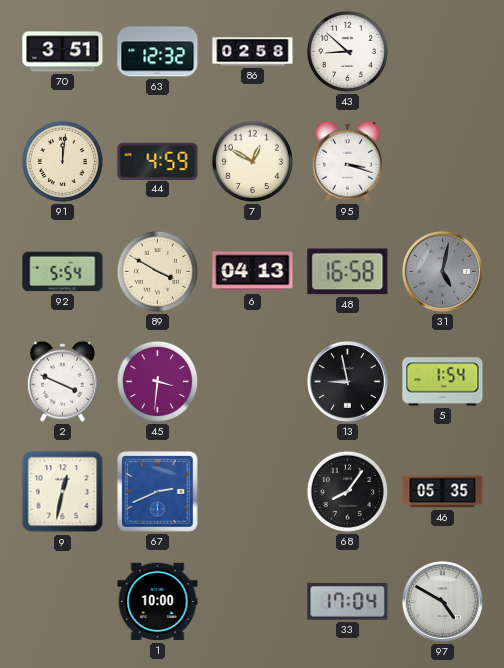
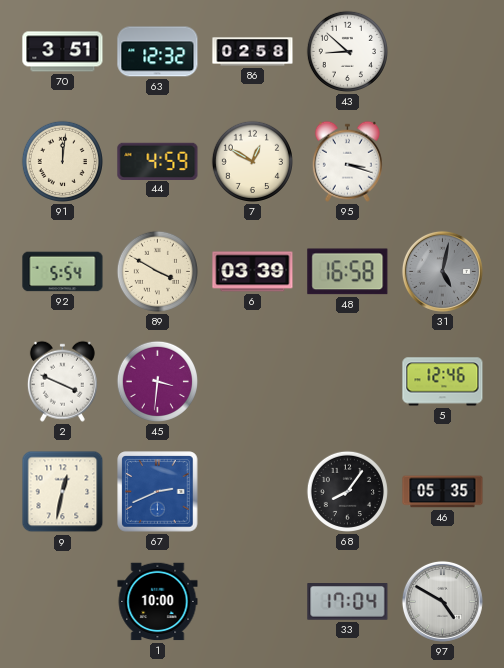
6: 04:13 -> 03:39 (253, 272)
13: 8:58 -> none (347, 381)
5: 1:54 -> 12:46 (443, 382)
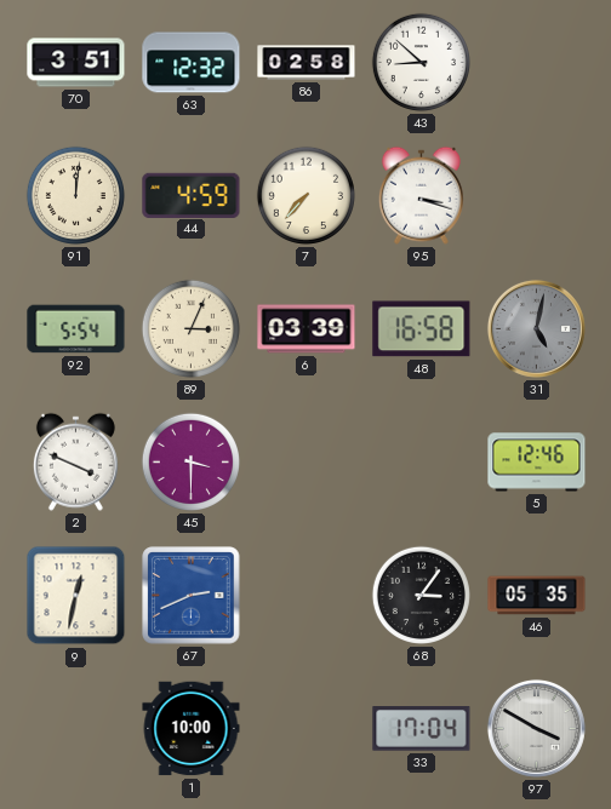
7: 12:50 -> 7:37 (305, 195)
89: 3:50 -> 3:04 (190, 328)
45: 3:31 -> 3:30 (190, 461)
68: 8:06 -> 3:06 (421, 595)
97: 4:50 -> 3:50 (536, 728)
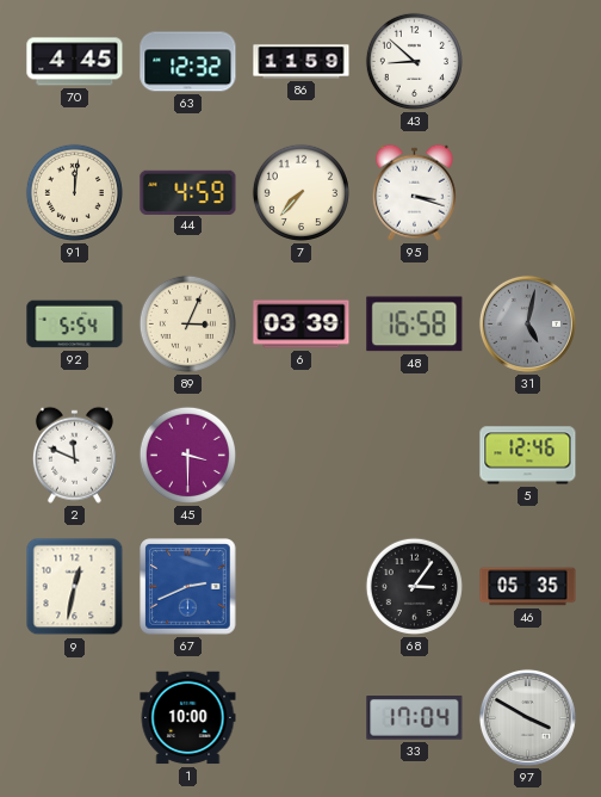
70: 3:51 -> 4:45 (75, 62)
86: 02:58 -> 11:59 (302, 62)
2: 3:49 -> 11:49 (74, 455)
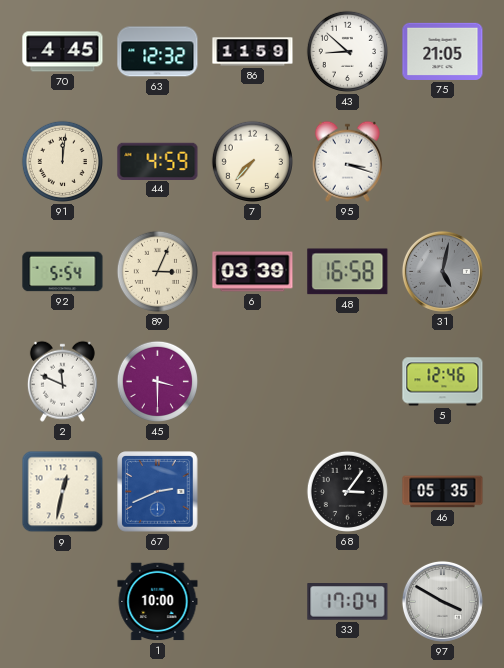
75: none -> 21:05 (443, 51)
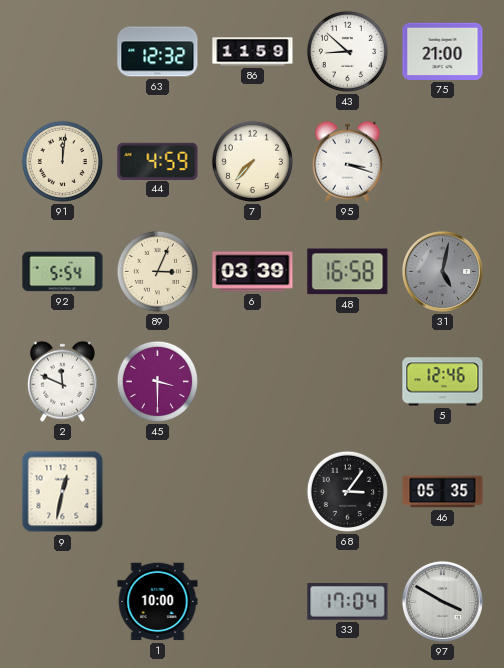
70: 4:45 -> none (63, 52)
75: 21:05 -> 21:00 (443, 51)
67: 2:41 -> none (158, 492)
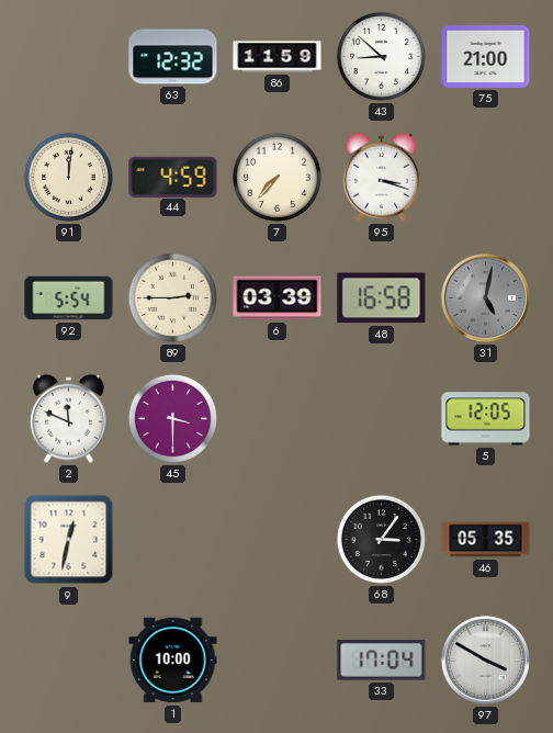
89: 3:04 -> 2:45 (172, 297)
5: 12:46 -> 12:05 (486, 419)
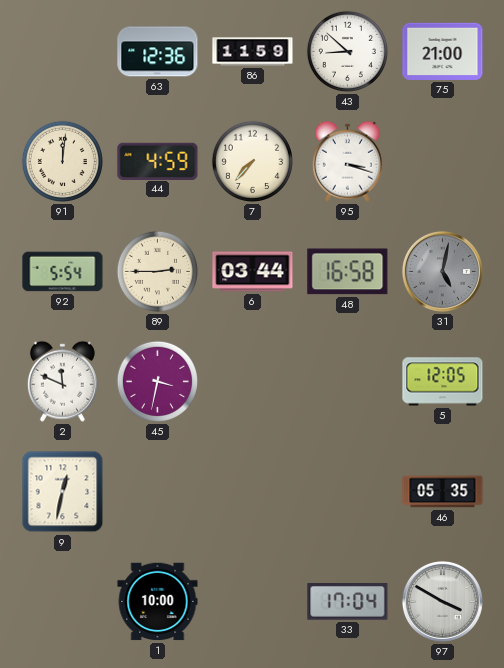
63: 12:32 -> 12:36 (158, 52)
6: 03:39 -> 03:44 (253, 272)
45: 3:30 -> 3:32 (157, 381)
68: 3:06 -> none (381, 539)
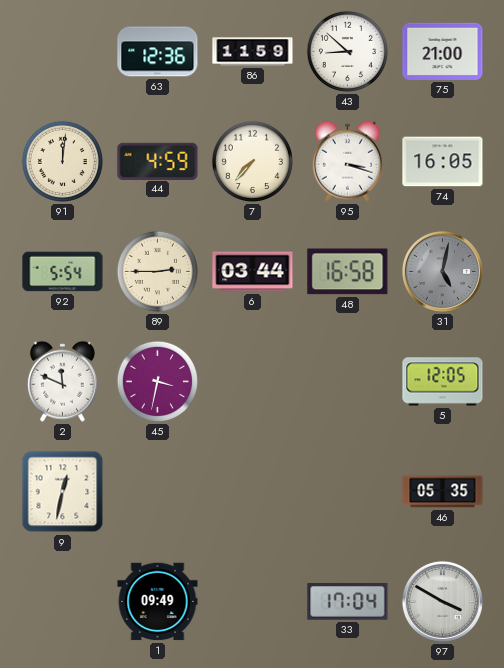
74: none -> 16:05 (443, 162)
1: 10:00 -> 09:49 (158, 602)
